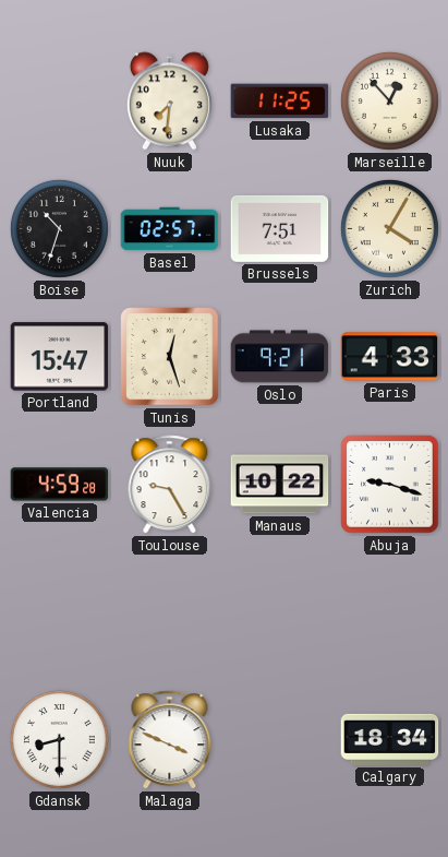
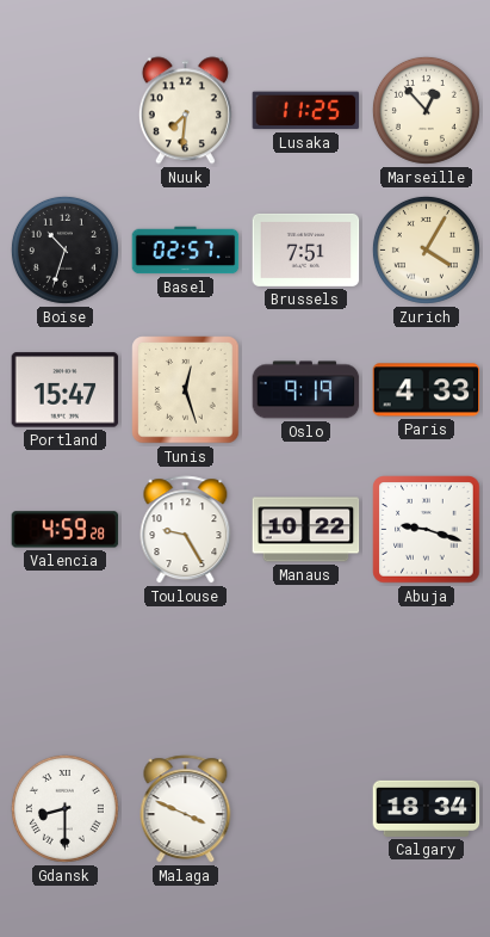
Oslo: 9:21 -> 9:19 (306, 390)
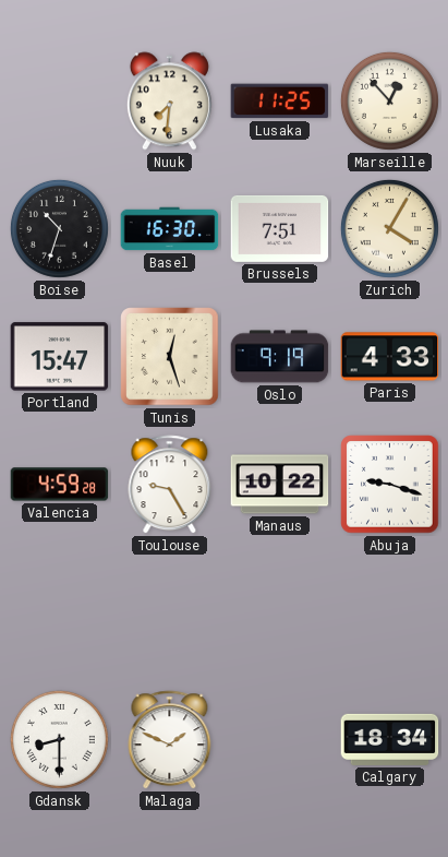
Basel: 02:57 -> 16:30 (170, 229)
Malaga: 3:49 -> 1:49 (170, 740)
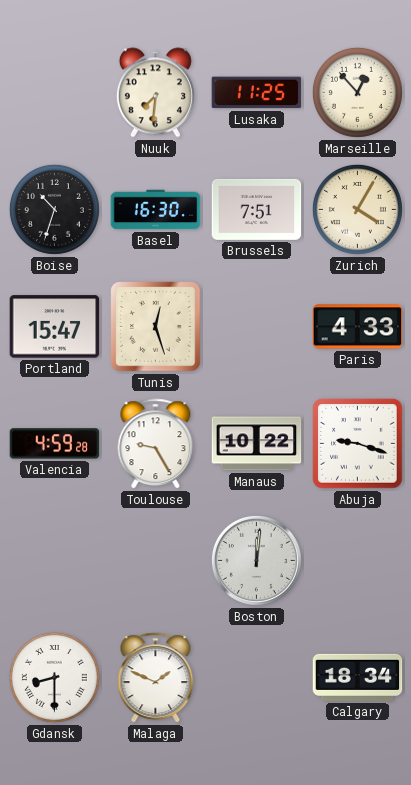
Oslo: 9:19 -> none (280, 357)
Boston: none -> 12:01 (256, 560)
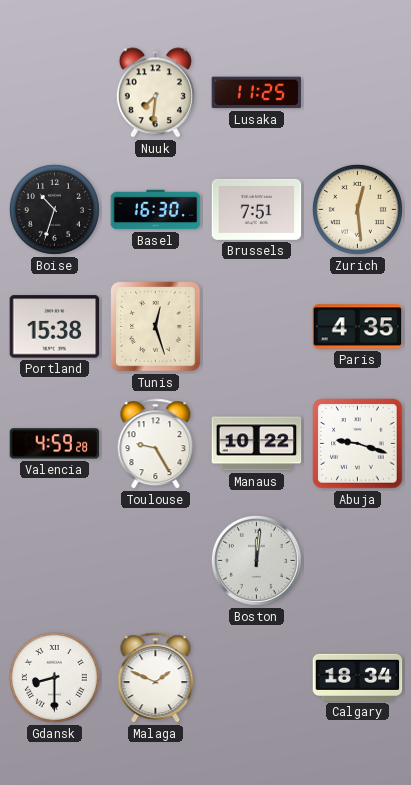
Marseille: 12:53 -> none (357, 92)
Zurich: 4:05 -> 12:29 (357, 209)
Portland: 15:47 -> 15:38 (55, 327)
Paris: 4:33 -> 4:35 (358, 327)
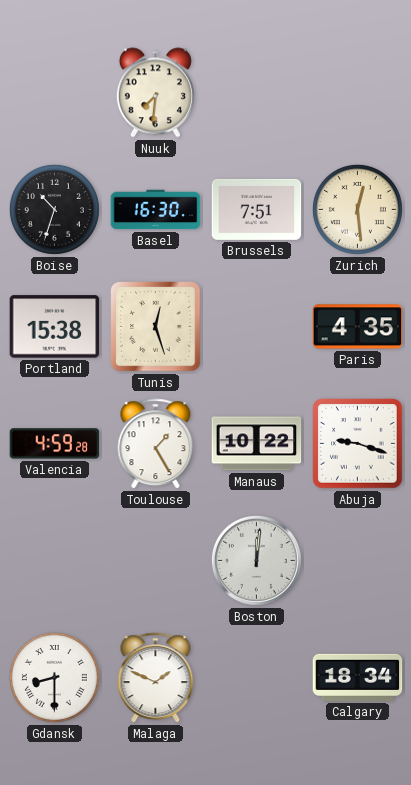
Lusaka: 11:25 -> none (257, 93)
Toulouse: 9:25 -> 1:25 (156, 444)
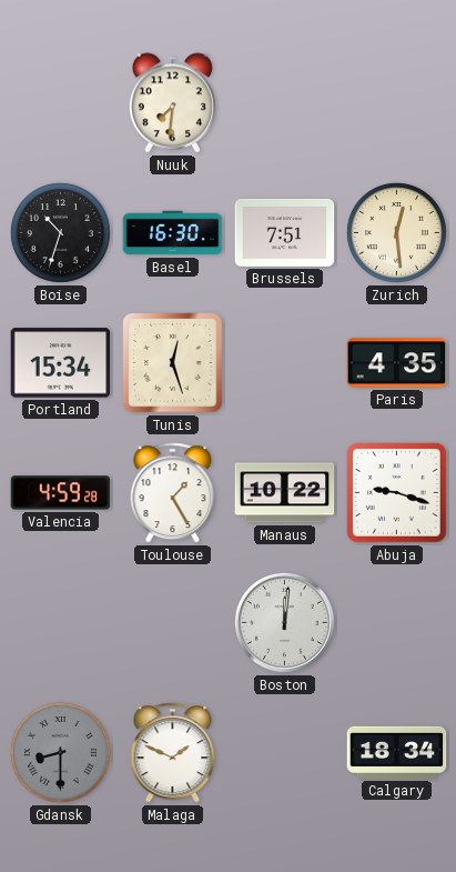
Portland: 15:38 -> 15:34 (61, 363)
Gdansk dial: white -> grey (60, 752)
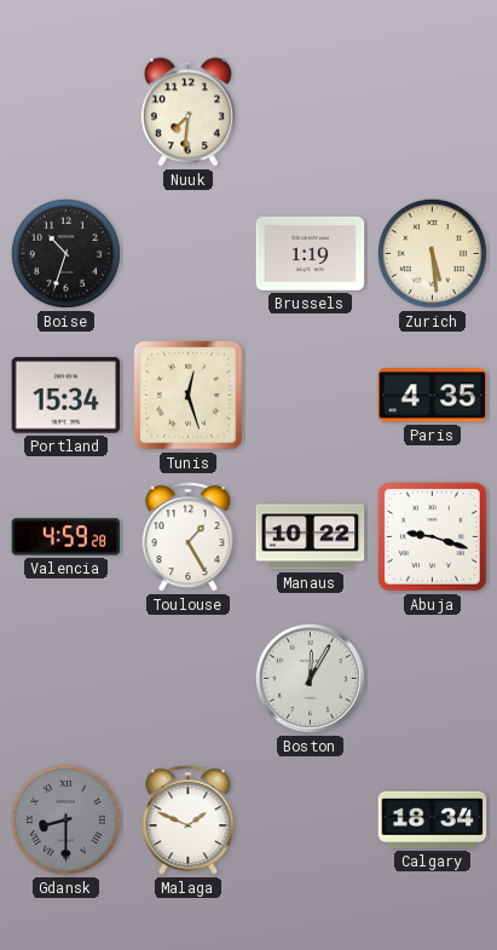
Basel: 16:30 -> none (173, 233)
Brussels: 7:51 -> 1:19 (311, 253)
Zurich: 12:29 -> 5:29 (432, 253)
Boston: 12:01 -> 12:05 (310, 678)
